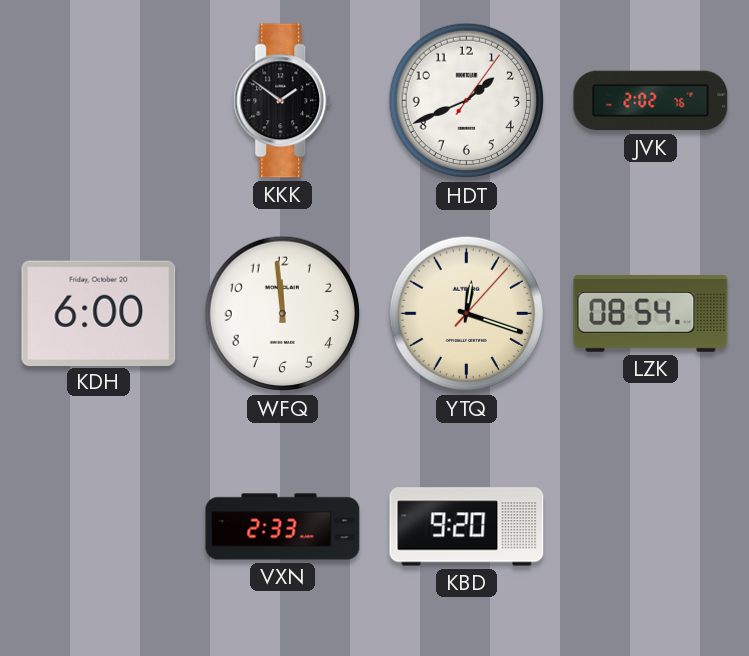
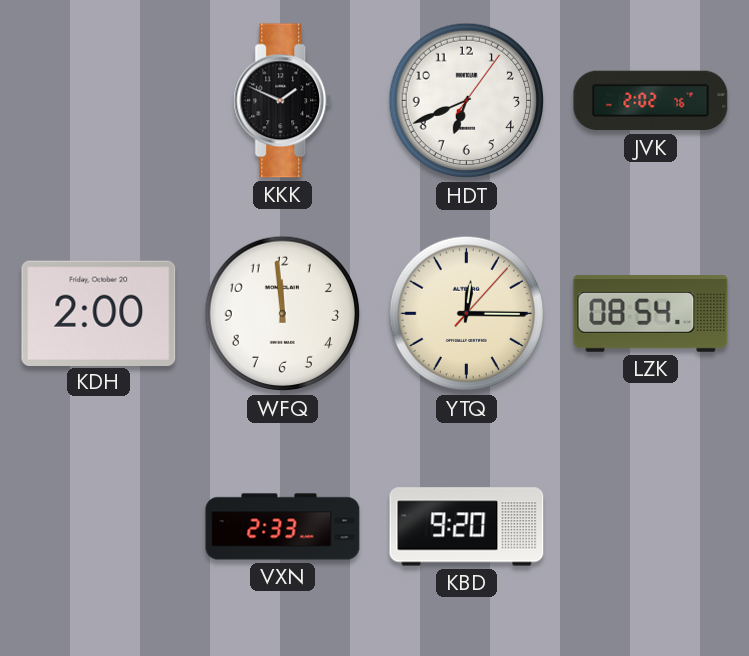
KKK: 1:51 -> 1:49 (283, 101)
HDT: 1:41 -> 6:41 (467, 101)
KDH: 6:00 -> 2:00 (99, 313)
YTQ: 12:18 -> 12:15 (467, 314)
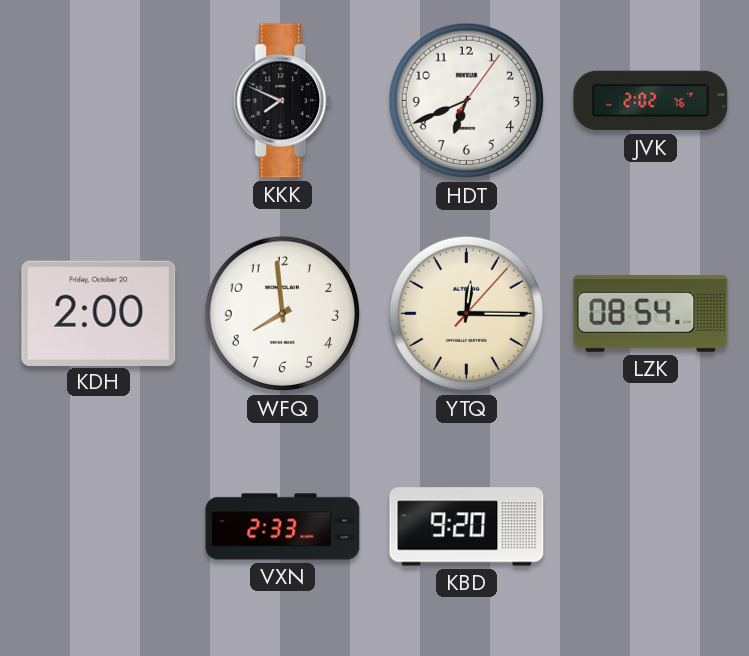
KKK: 1:49 -> 7:49 (283, 101)
WFQ: 11:59 -> 7:59 (283, 314)
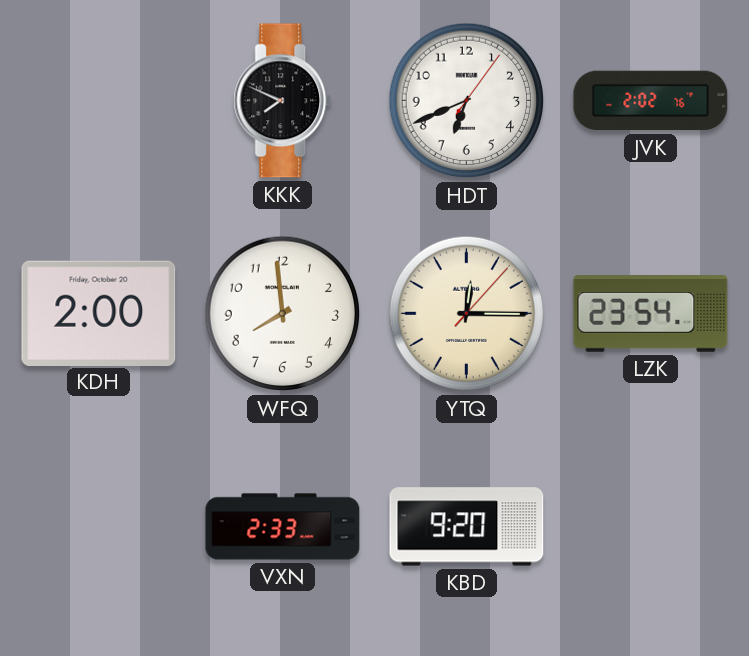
LZK: 08:54 -> 23:54 (651, 314)
